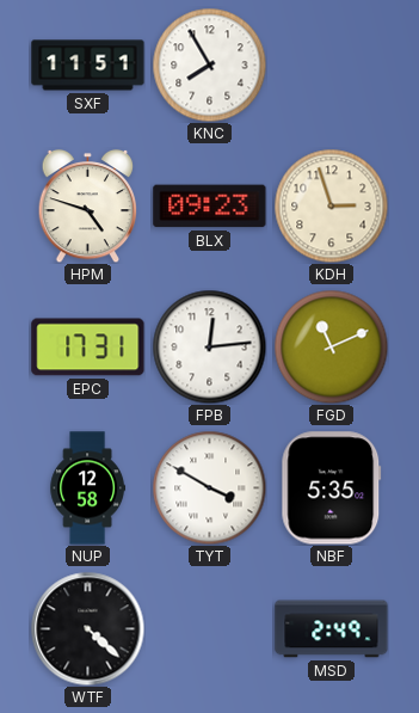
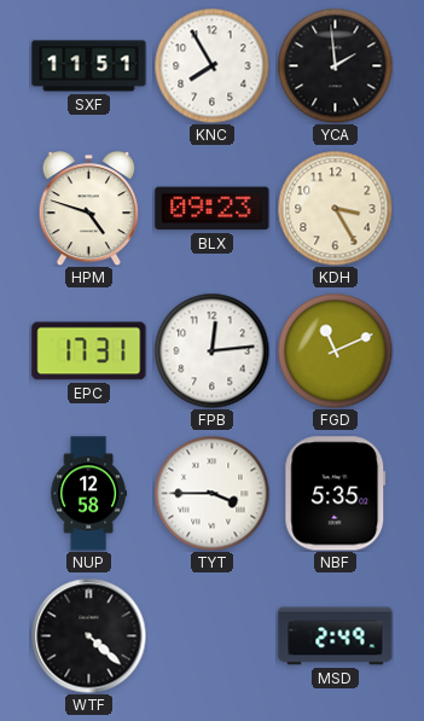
YCA: none -> 1:59 (335, 65)
KDH: 2:57 -> 3:25 (335, 208)
TYT: 3:50 -> 3:45 (211, 493)
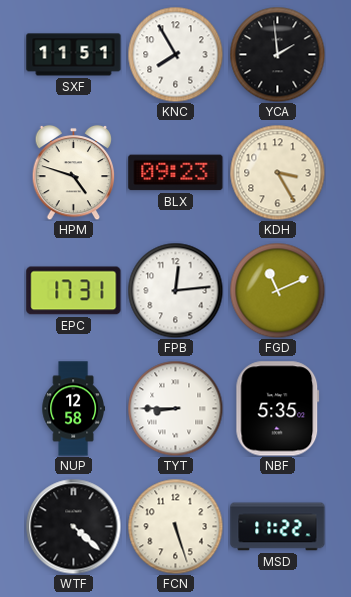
TYT: 3:45 -> 8:45 (175, 408)
FCN: none -> 5:27 (175, 526)
MSD: 2:49 -> 11:22 (278, 527)
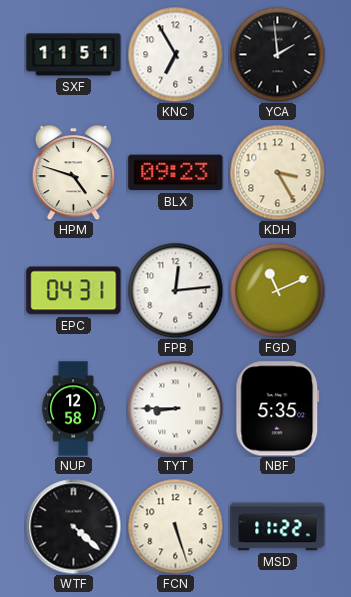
KNC: 7:55 -> 6:55 (175, 54)
EPC: 17:31 -> 04:31 (74, 291)
